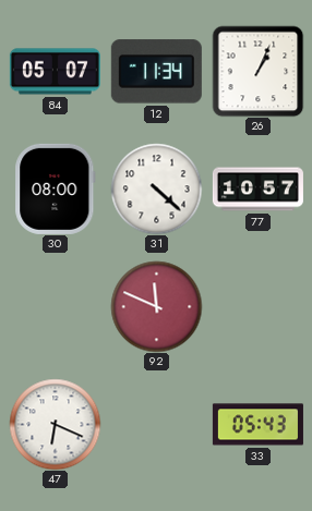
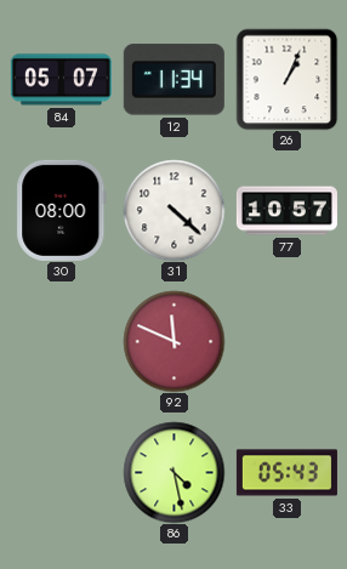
47: 6:19 -> none (55, 424)
86: none -> 4:28 (173, 472)
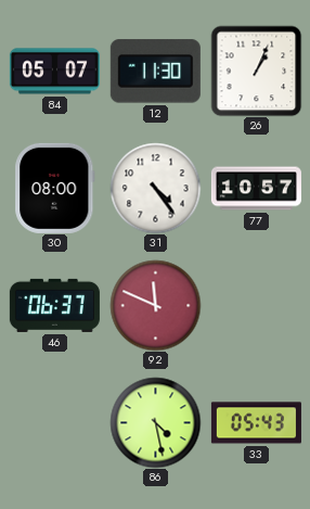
12: 11:34 -> 11:30 (155, 72)
31: 4:22 -> 4:24 (155, 188)
46: none -> 06:37 (54, 305)
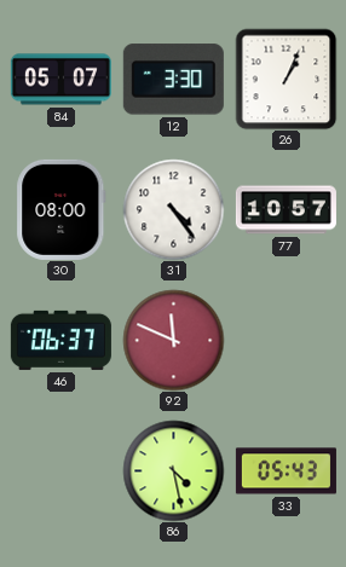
12: 11:30 -> 3:30 (173, 80)
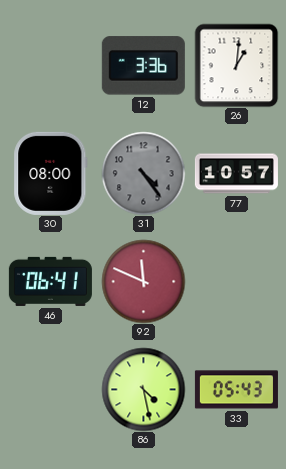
84: 05:07 -> none (60, 80)
12: 3:30 -> 3:36 (143, 66)
26: 1:04 -> 1:01 (236, 65)
31 dial: white -> grey (143, 173)
46: 06:37 -> 06:41 (50, 281)
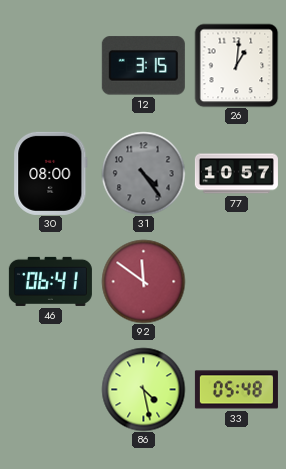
12: 3:36 -> 3:15 (143, 66)
92: 11:49 -> 11:51 (143, 281)
33: 05:43 -> 05:48 (236, 390)
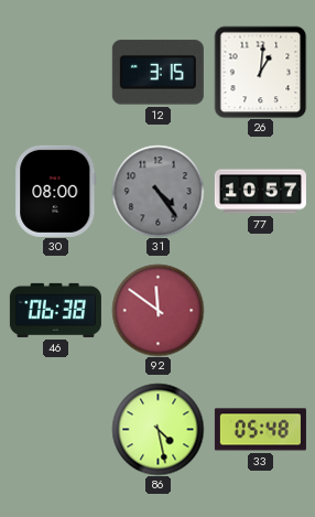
46: 06:41 -> 06:38 (55, 310)
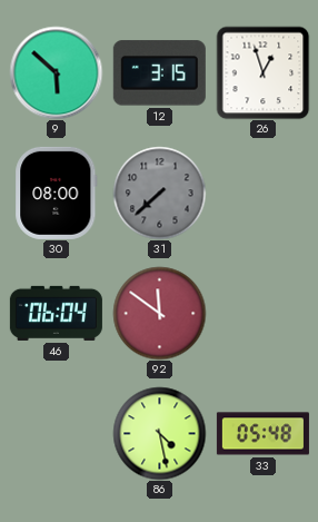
9: none -> 5:52 (56, 72)
26: 1:01 -> 12:57 (262, 72)
31: 4:24 -> 7:38 (159, 193)
77: 10:57 -> none (260, 192)
46: 06:38 -> 06:04 (56, 313)
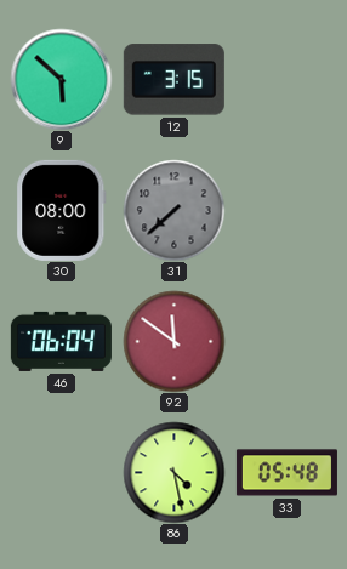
26: 12:57 -> none (262, 72)
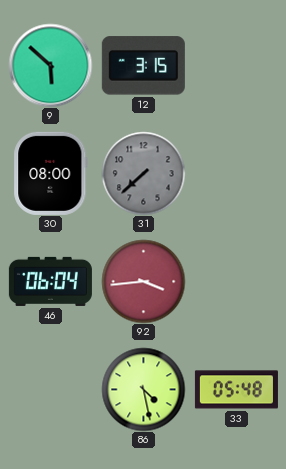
92: 11:51 -> 3:44 (143, 281)
